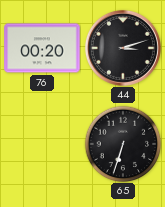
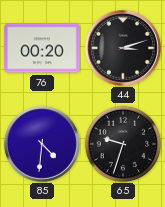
85: none -> 4:31 (42, 144)
65: 6:33 -> 9:33 (123, 144)
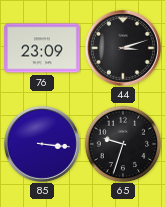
76: 00:20 -> 23:09 (42, 48)
85: 4:31 -> 3:16 (42, 144)
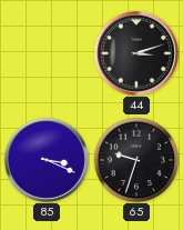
76: 23:09 -> none (42, 48)
85: 3:16 -> 3:19 (47, 160)
